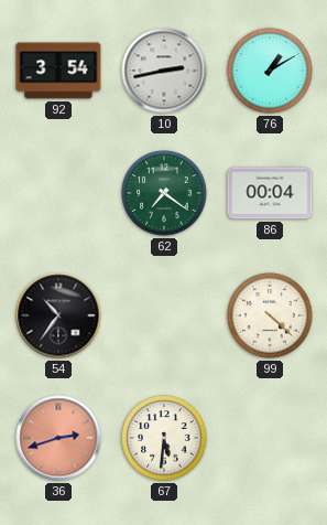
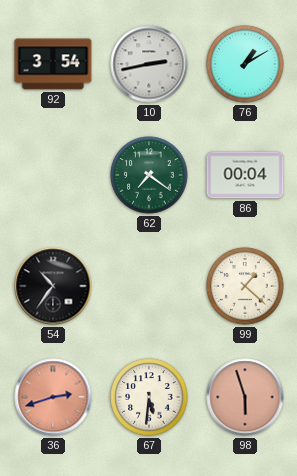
99: 4:22 -> 1:22 (245, 286)
98: none -> 5:57 (245, 397)
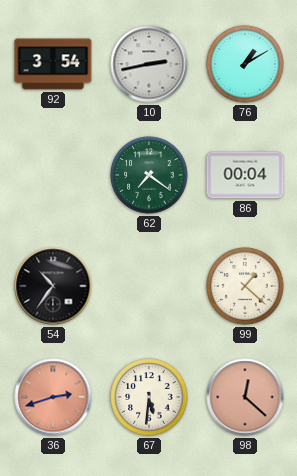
98: 5:57 -> 12:22 (245, 397)
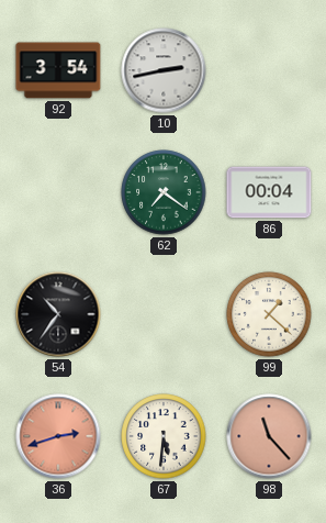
76: 1:10 -> none (245, 64)
98: 12:22 -> 11:23 (269, 436)
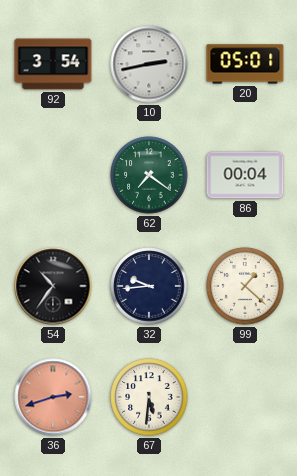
20: none -> 05:01 (245, 64)
32: none -> 9:44 (149, 286)
98: 11:23 -> none (269, 436)
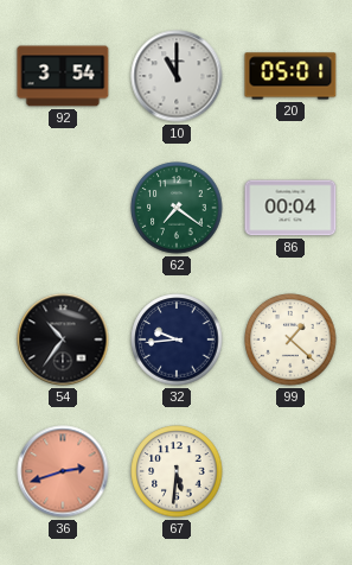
10: 2:43 -> 11:00 (177, 76)
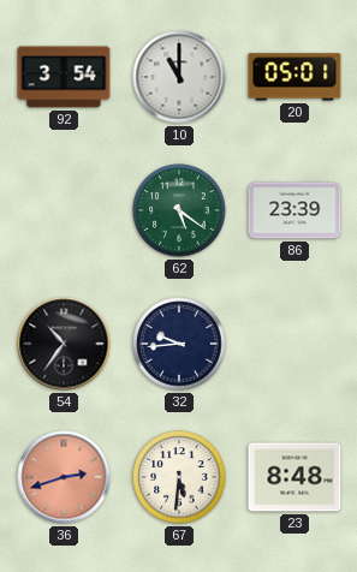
62: 7:21 -> 5:21 (179, 210)
86: 00:04 -> 23:39 (294, 210)
99: 1:22 -> none (290, 339)
23: none -> 8:48 (294, 477)
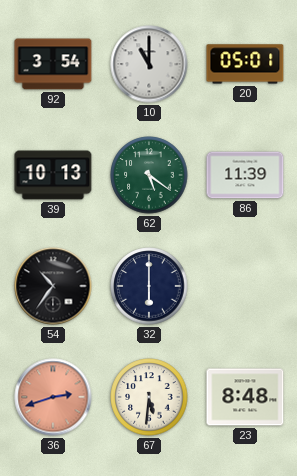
39: none -> 10:13 (53, 175)
86: 23:39 -> 11:39 (245, 175)
32: 9:44 -> 6:00 (149, 286)
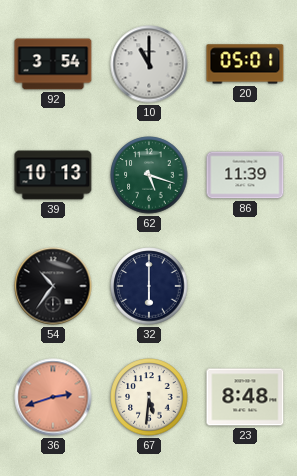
62: 5:21 -> 5:18 (149, 175)
